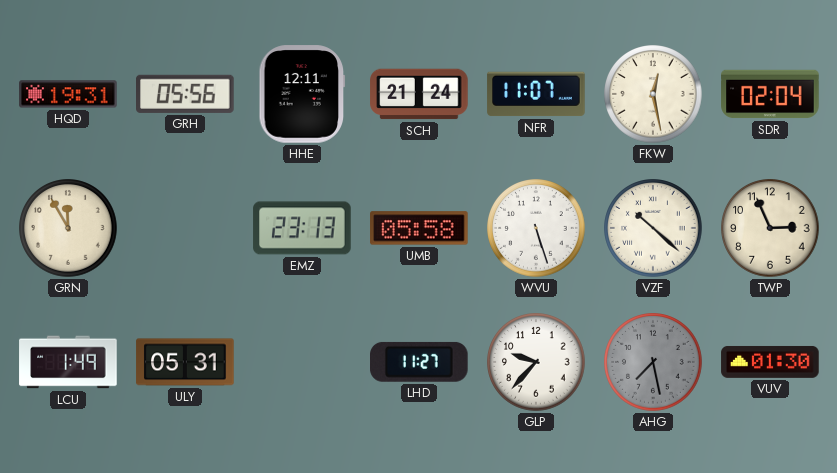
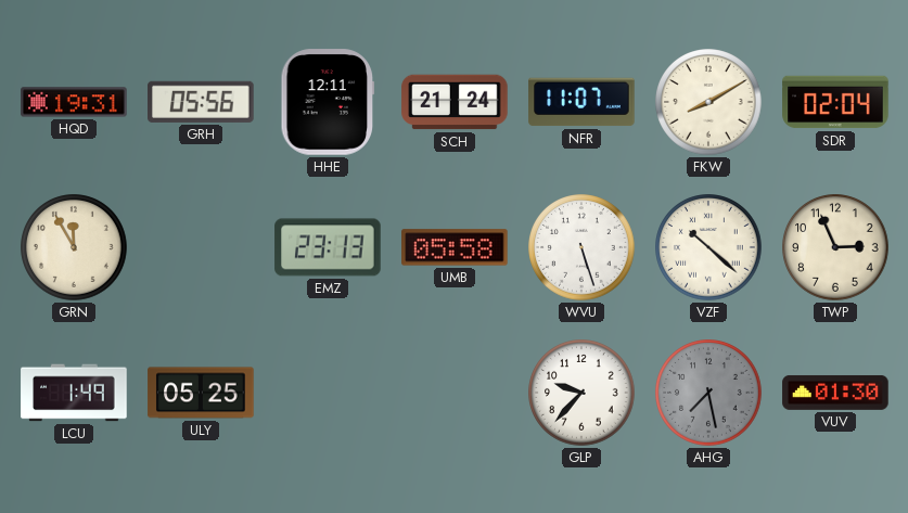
FKW: 12:28 -> 8:10 (708, 102)
ULY: 05:31 -> 05:25 (201, 393)
LHD: 11:27 -> none (420, 362)
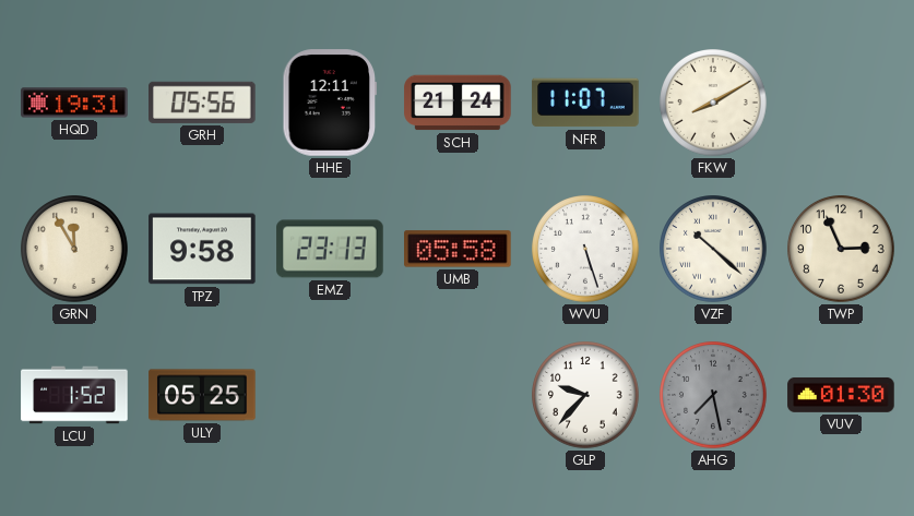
SDR: 02:04 -> none (835, 102)
TPZ: none -> 9:58 (202, 249)
LCU: 1:49 -> 1:52 (74, 395)
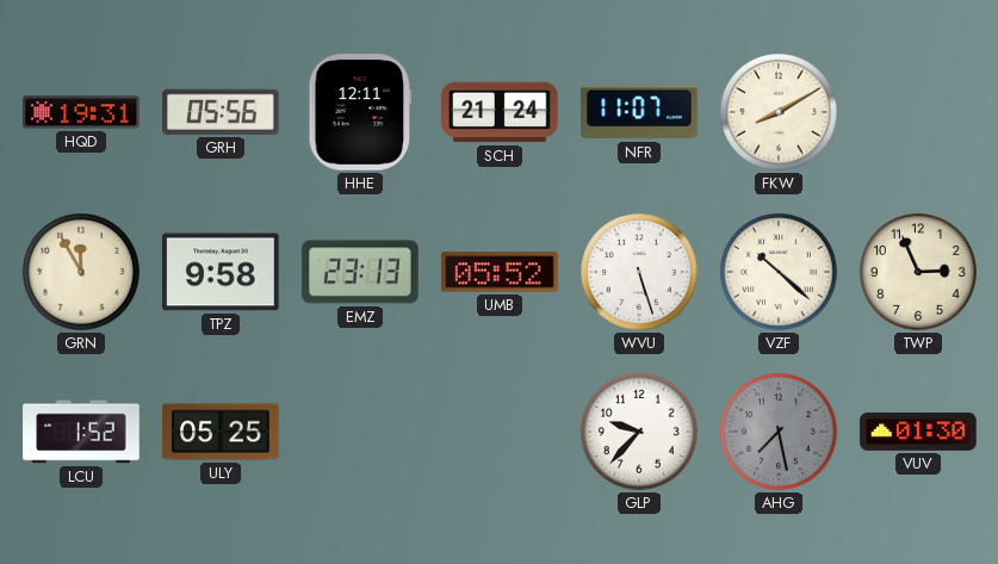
UMB: 05:58 -> 05:52 (500, 272)
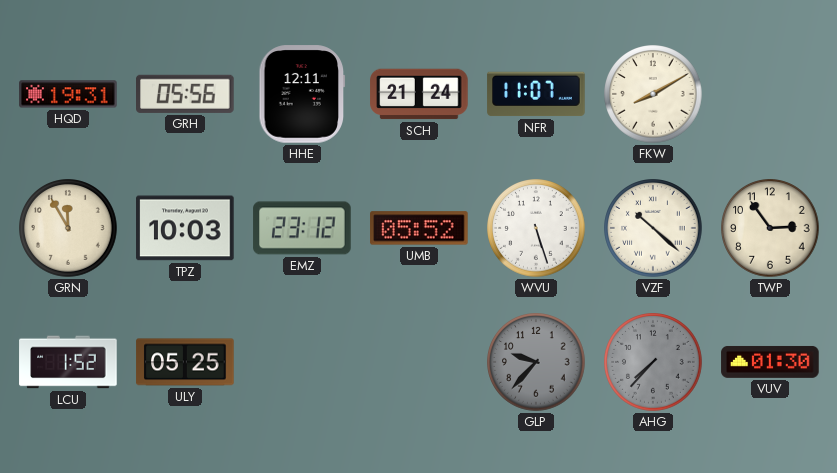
TPZ: 9:58 -> 10:03 (185, 228)
EMZ: 23:13 -> 23:12 (302, 228)
TWP: 2:56 -> 2:54 (770, 228)
GLP dial: white -> grey (536, 362)
AHG: 7:28 -> 7:37 (653, 362)
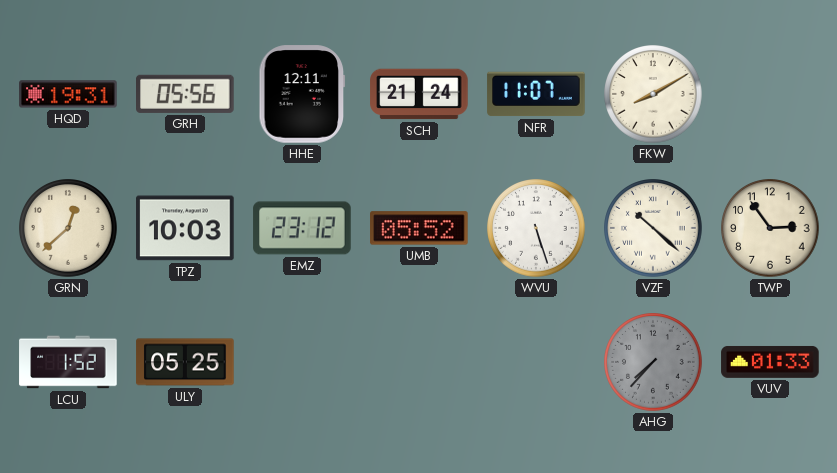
GRN: 11:55 -> 12:38 (68, 228)
GLP: 9:37 -> none (536, 362)
VUV: 01:30 -> 01:33 (770, 362)
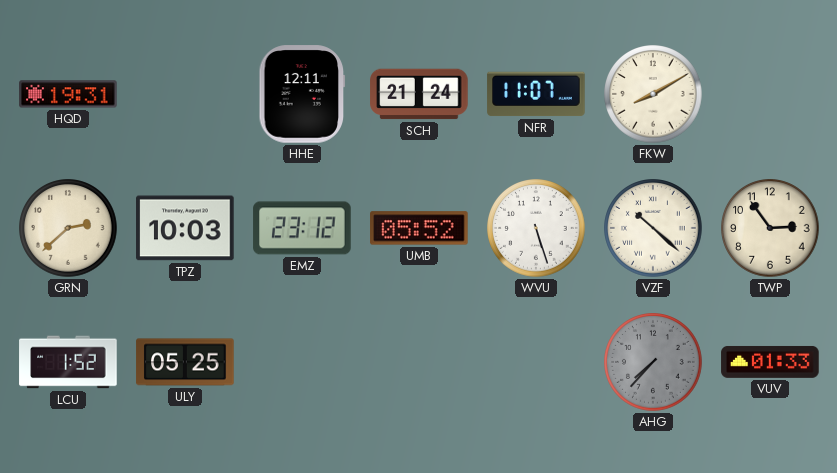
GRH: 05:56 -> none (185, 94)
GRN: 12:38 -> 2:38 (68, 228)
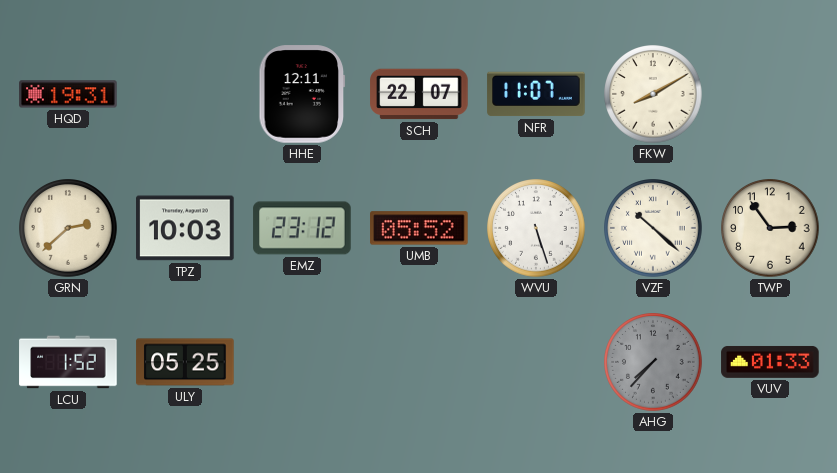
SCH: 21:24 -> 22:07 (419, 94)
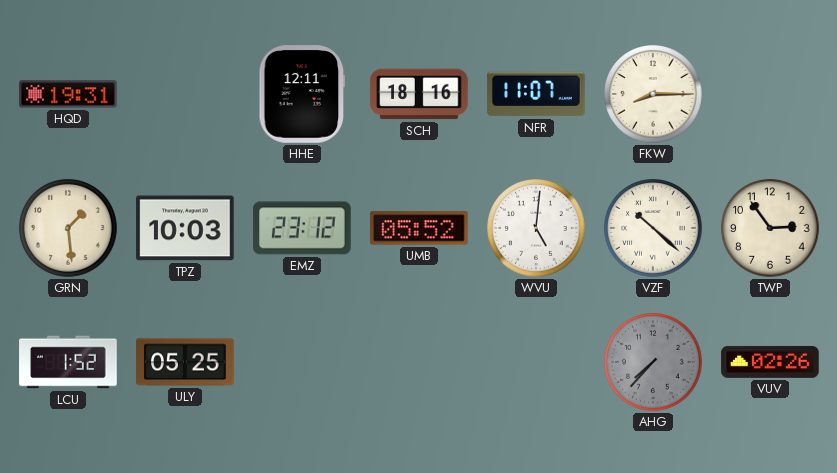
SCH: 22:07 -> 18:16 (419, 94)
FKW: 8:10 -> 8:15 (653, 94)
GRN: 2:38 -> 1:29 (68, 228)
WVU: 5:27 -> 5:01 (536, 228)
VUV: 01:33 -> 02:26 (770, 362)
